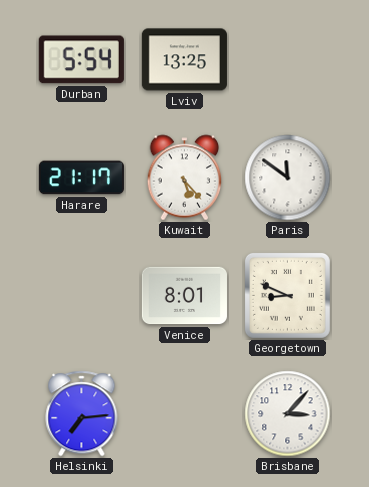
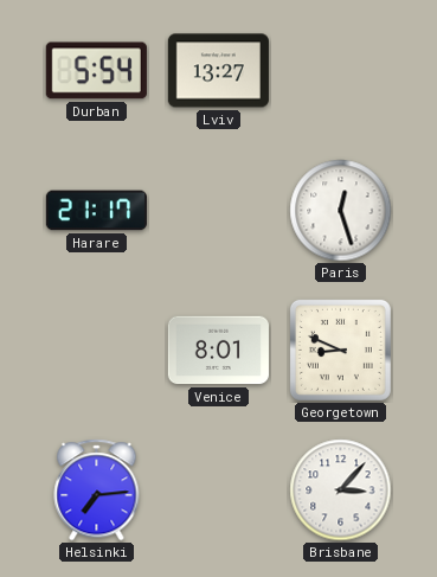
Lviv: 13:25 -> 13:27 (218, 71)
Kuwait: 5:23 -> none (185, 178)
Paris: 11:51 -> 12:27 (341, 211)
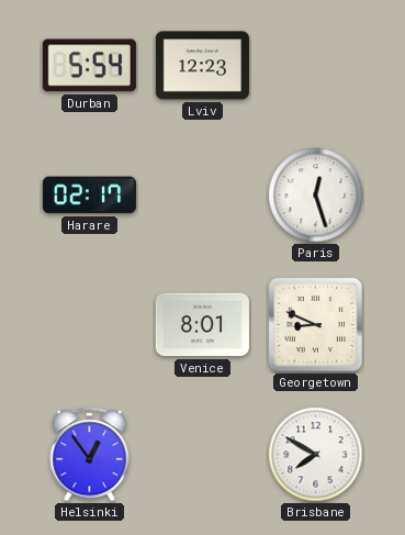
Lviv: 13:27 -> 12:23 (202, 66)
Harare: 21:17 -> 02:17 (89, 196)
Helsinki: 7:14 -> 12:54 (90, 455)
Brisbane: 3:07 -> 7:50 (316, 455)
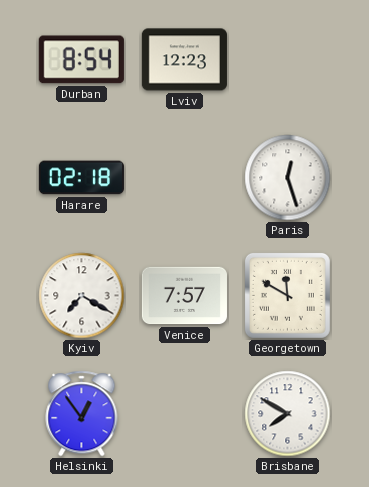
Durban: 5:54 -> 8:54 (81, 60)
Harare: 02:17 -> 02:18 (81, 178)
Kyiv: none -> 7:20 (82, 296)
Venice: 8:01 -> 7:57 (184, 296)
Georgetown: 8:49 -> 11:50 (287, 295)
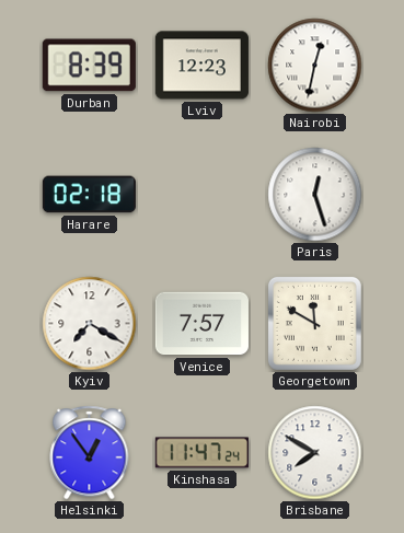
Durban: 8:54 -> 8:39 (89, 66)
Nairobi: none -> 12:32 (315, 66)
Kinshasa: none -> 11:47 (201, 453)
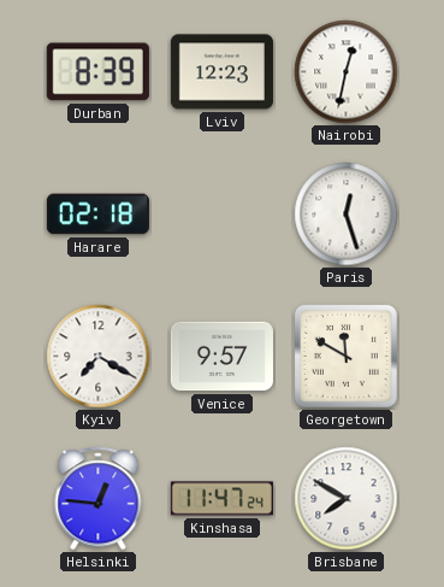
Venice: 7:57 -> 9:57 (221, 357)
Helsinki: 12:54 -> 12:46 (99, 499)
